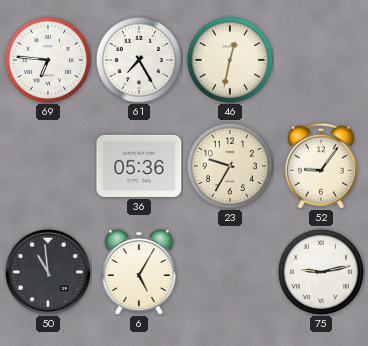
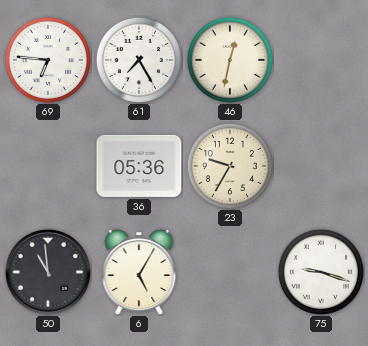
52: 9:06 -> none (321, 166)
75: 9:13 -> 9:18 (321, 272)
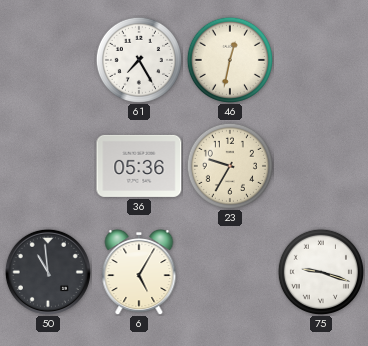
69: 6:46 -> none (48, 60)
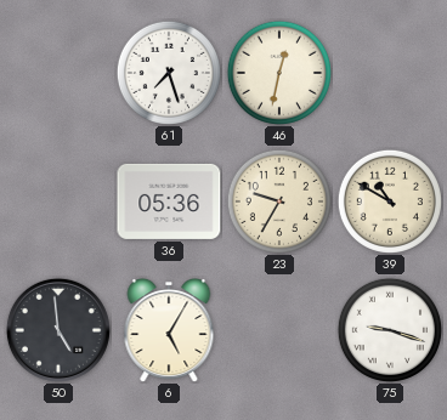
61: 7:25 -> 7:27 (169, 73)
39: none -> 10:50 (390, 202)
50: 10:59 -> 4:59 (58, 330)
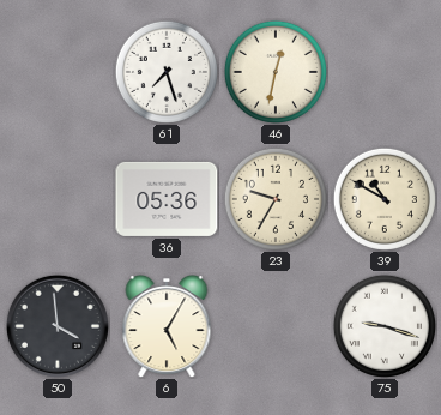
50: 4:59 -> 3:59 (58, 326)
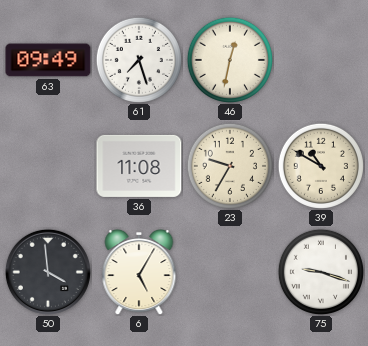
63: none -> 09:49 (48, 60)
36: 05:36 -> 11:08 (139, 166)
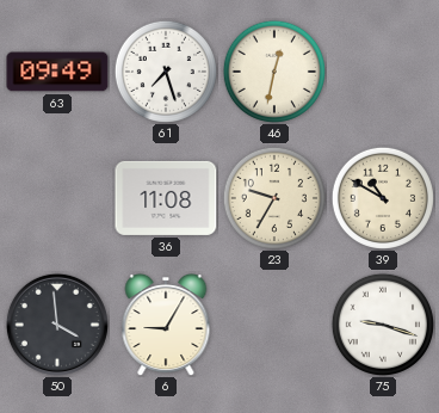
6: 5:05 -> 9:05 (166, 326)
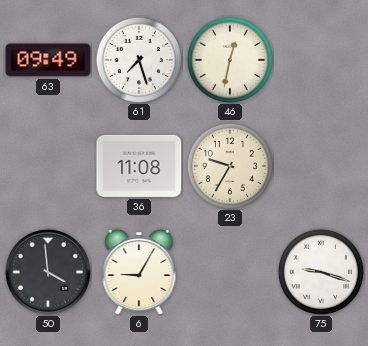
39: 10:50 -> none (383, 198)
